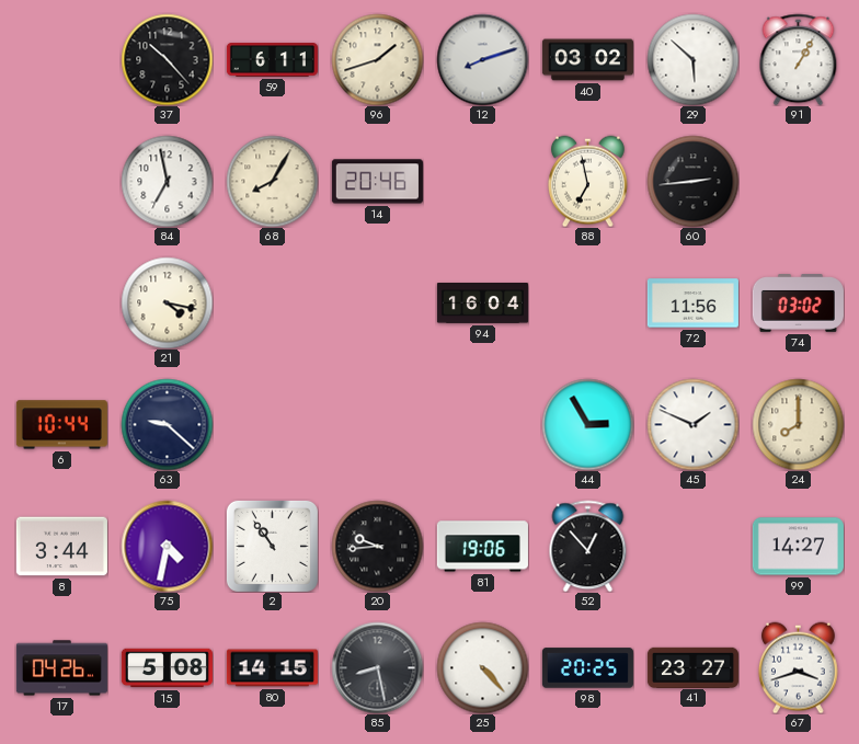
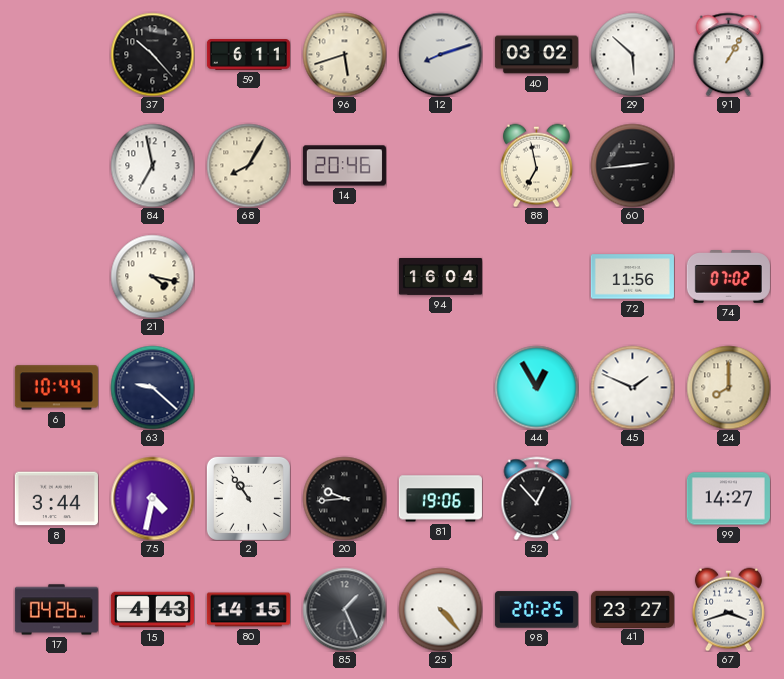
96: 1:42 -> 5:42 (344, 54)
74: 03:02 -> 07:02 (728, 277)
44: 2:55 -> 12:55 (536, 387)
15: 5:08 -> 4:43 (152, 610)
85: 8:28 -> 1:26 (344, 609)
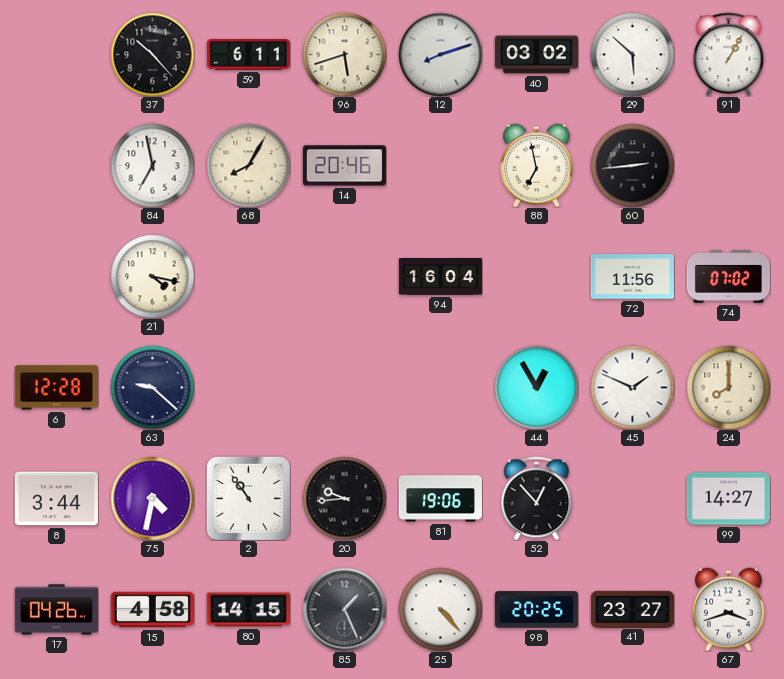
6: 10:44 -> 12:28 (56, 388)
15: 4:43 -> 4:58 (152, 610)
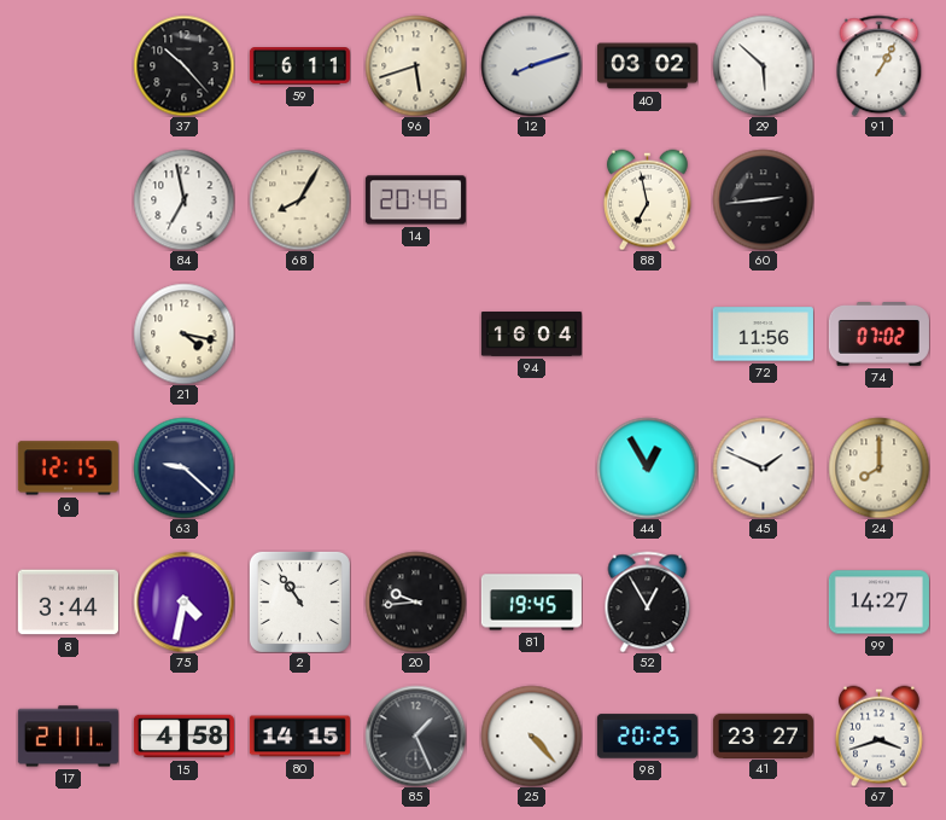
6: 12:28 -> 12:15 (68, 469)
81: 19:06 -> 19:45 (531, 603)
52: 12:53 -> 12:55 (648, 601)
17: 04:26 -> 21:11 (68, 737)
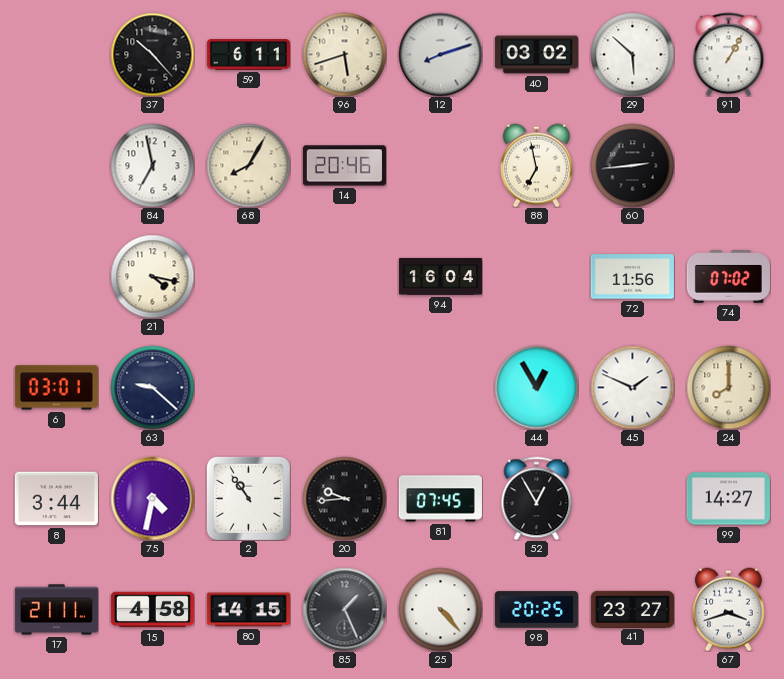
6: 12:15 -> 03:01 (56, 388)
81: 19:45 -> 07:45 (440, 499)
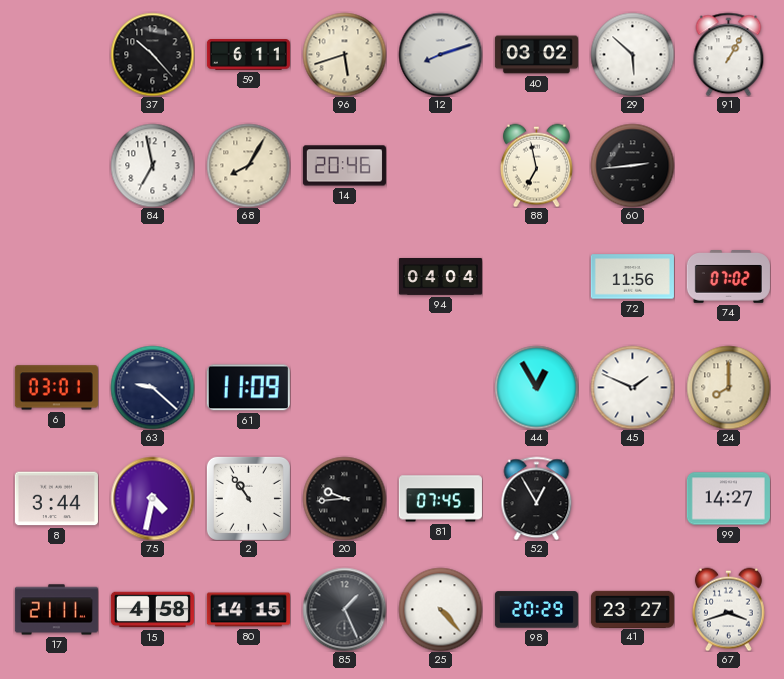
21: 4:17 -> none (152, 276)
94: 16:04 -> 04:04 (440, 277)
61: none -> 11:09 (248, 388)
98: 20:25 -> 20:29 (536, 610)
